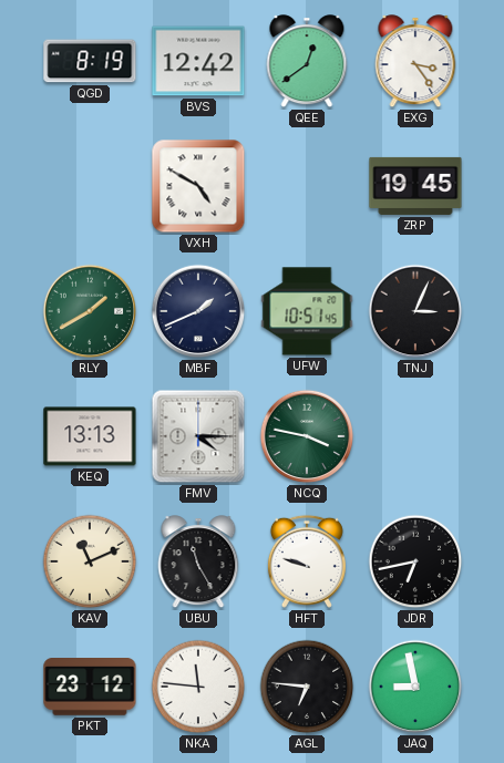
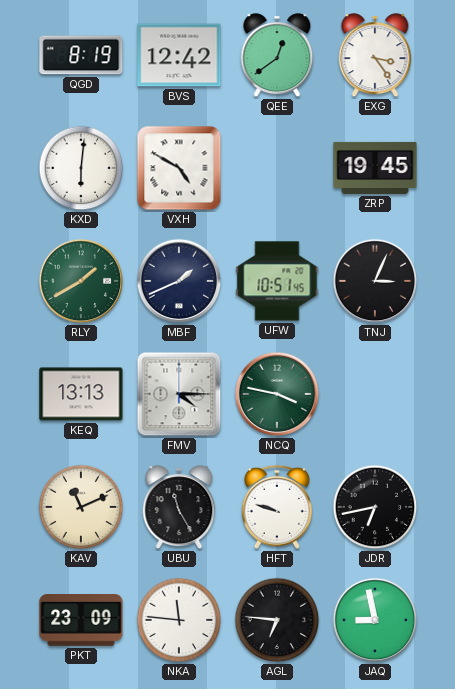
KXD: none -> 6:01 (81, 168)
PKT: 23:12 -> 23:09 (81, 621)
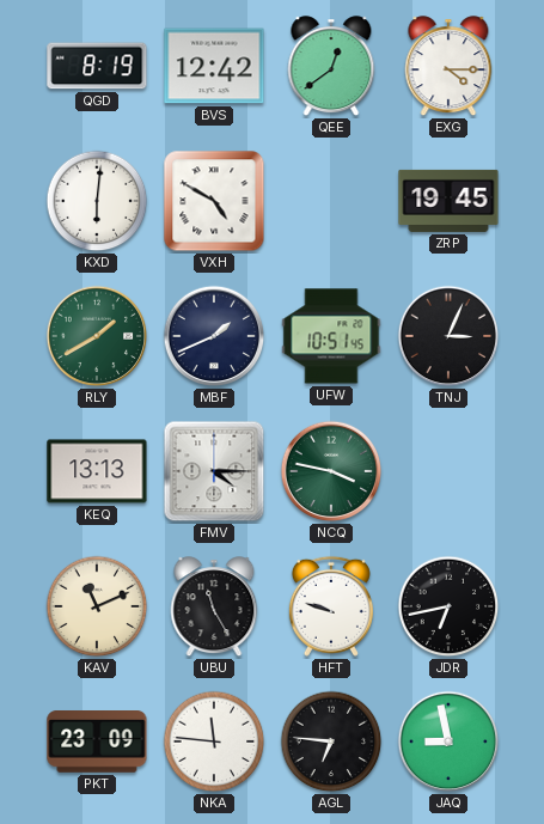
EXG: 3:24 -> 4:15 (448, 67)
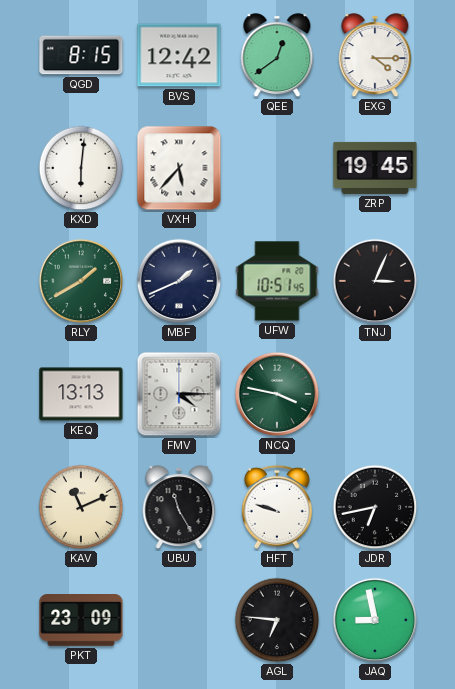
QGD: 8:19 -> 8:15 (81, 55)
VXH: 4:50 -> 5:37 (179, 168)
NKA: 11:46 -> none (214, 741)
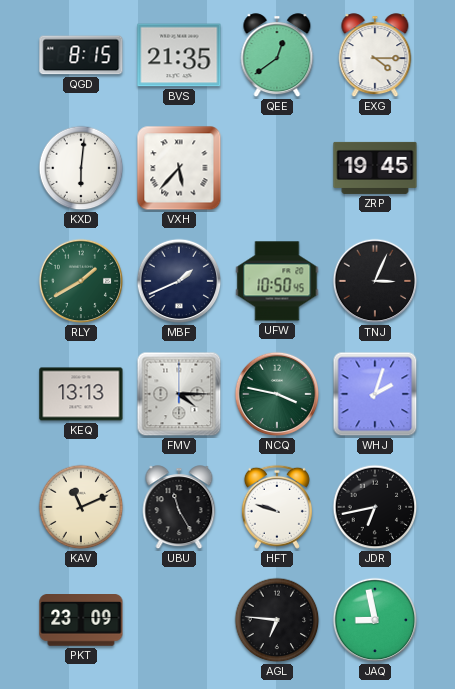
BVS: 12:42 -> 21:35 (179, 55)
UFW: 10:51 -> 10:50 (277, 281)
WHJ: none -> 2:03 (375, 394)
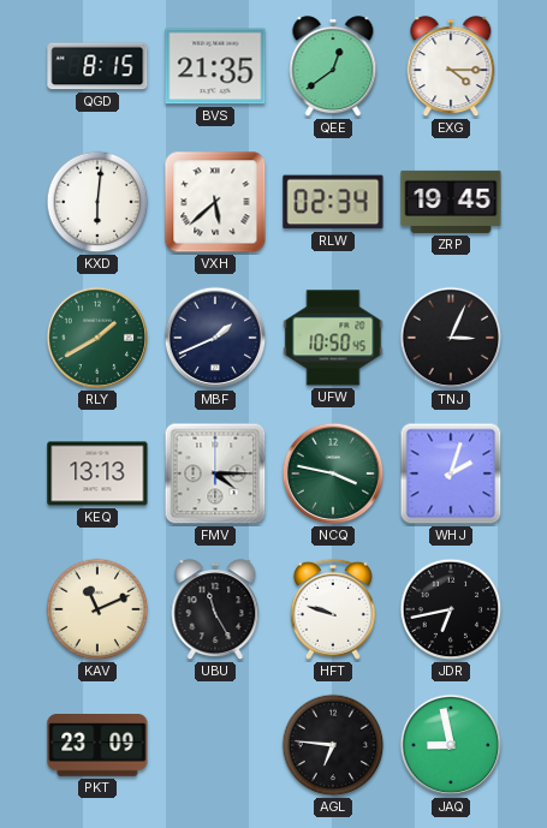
VXH: 5:37 -> 5:38 (215, 202)
RLW: none -> 02:34 (333, 202)
